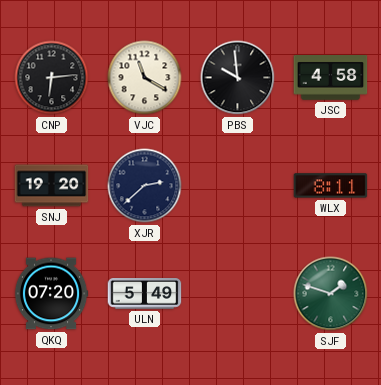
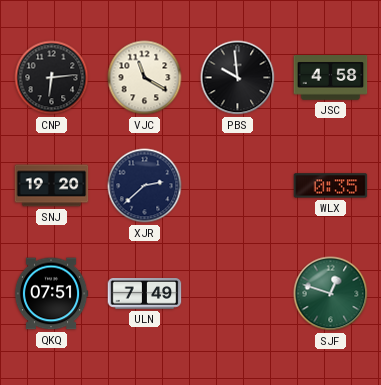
WLX: 8:11 -> 0:35 (331, 186)
QKQ: 07:20 -> 07:51 (51, 294)
ULN: 5:49 -> 7:49 (145, 294)
SJF: 1:48 -> 12:48 (331, 294)
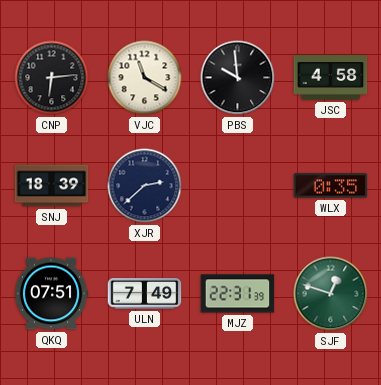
SNJ: 19:20 -> 18:39 (52, 186)
MJZ: none -> 22:31 (238, 294)
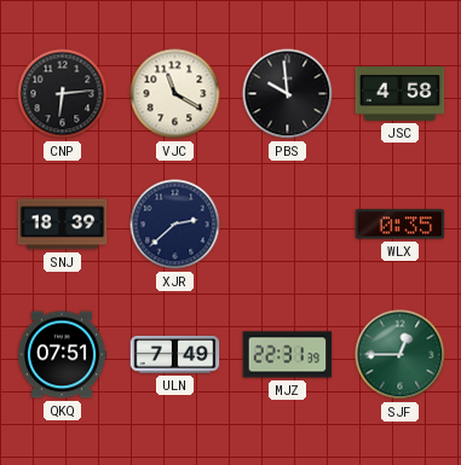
SJF: 12:48 -> 12:45 (401, 355)
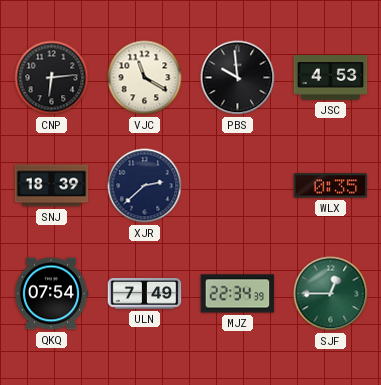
JSC: 4:58 -> 4:53 (331, 78)
QKQ: 07:51 -> 07:54 (51, 294)
MJZ: 22:31 -> 22:34 (238, 294)
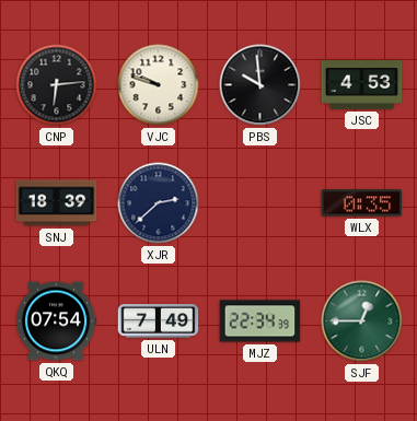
VJC: 11:20 -> 9:48 (159, 85)
